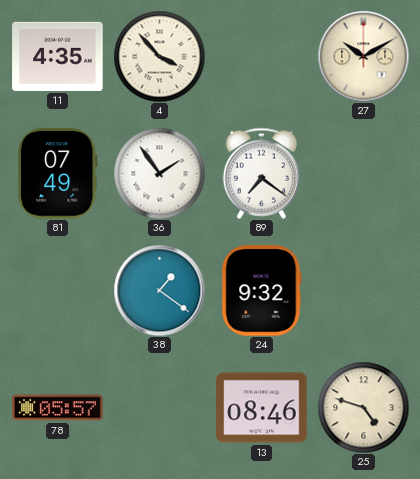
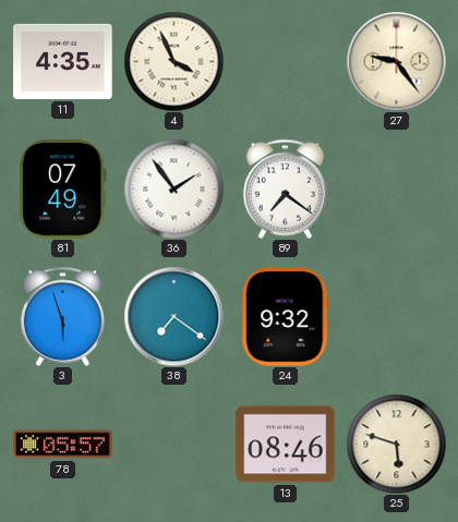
4: 3:53 -> 3:56 (173, 61)
27: 10:10 -> 9:24 (396, 61)
3: none -> 5:57 (62, 316)
38: 1:21 -> 7:21 (173, 316)
25: 4:48 -> 5:48 (396, 444)
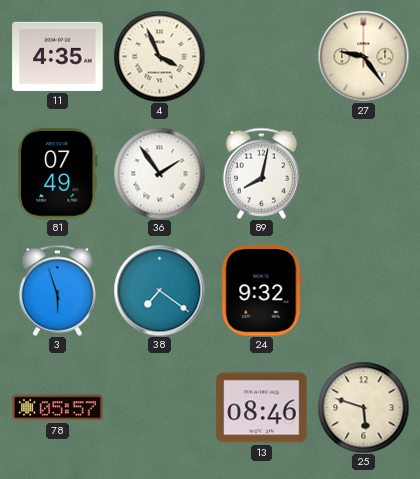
89: 7:21 -> 8:02 (261, 173)
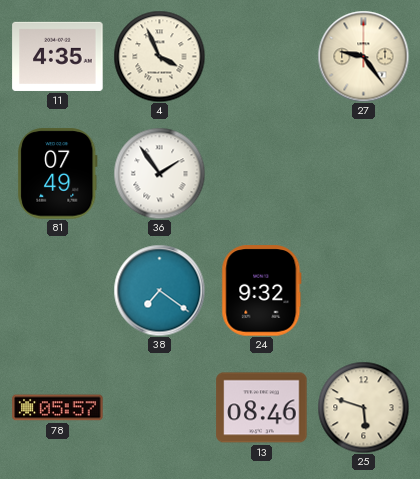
89: 8:02 -> none (261, 173)
3: 5:57 -> none (57, 290)
